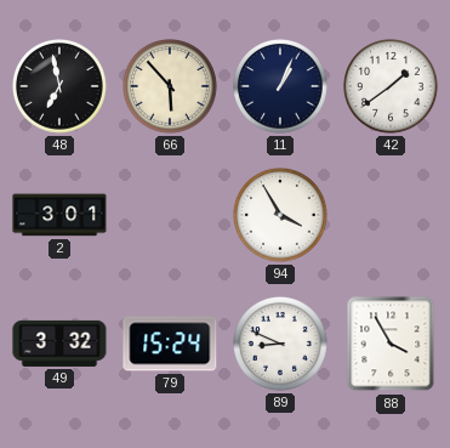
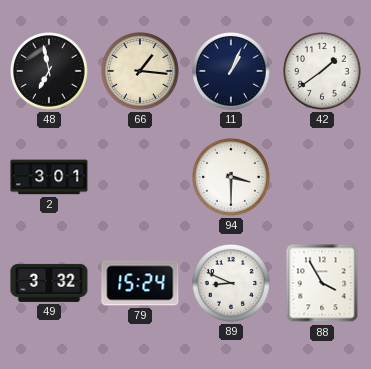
66: 5:53 -> 1:16 (141, 72)
94: 3:55 -> 3:30 (232, 178)
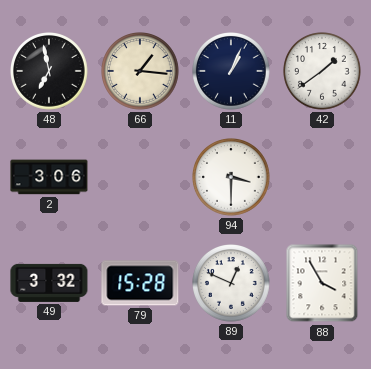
2: 3:01 -> 3:06 (49, 177)
79: 15:24 -> 15:28 (140, 283)
89: 8:49 -> 12:49 (232, 284)
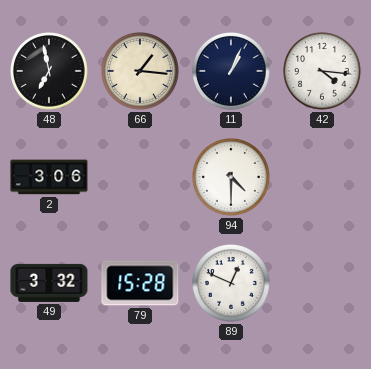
42: 1:39 -> 4:16 (323, 72)
94: 3:30 -> 4:30 (232, 178)
88: 3:55 -> none (322, 283)
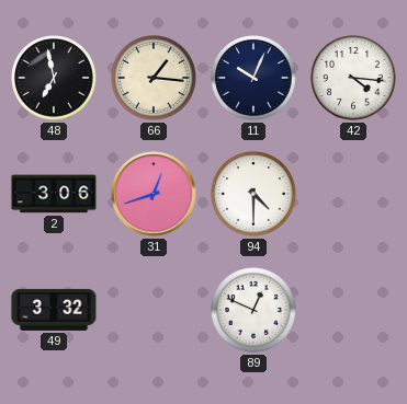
11: 1:04 -> 10:04 (255, 79)
31: none -> 12:42 (154, 194)
79: 15:28 -> none (140, 283)
